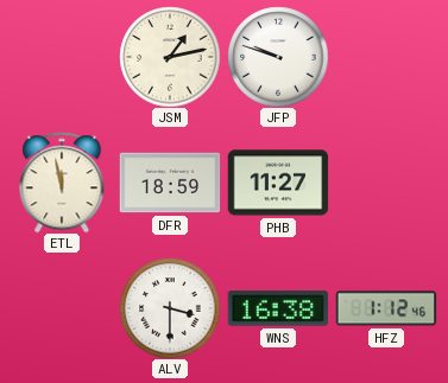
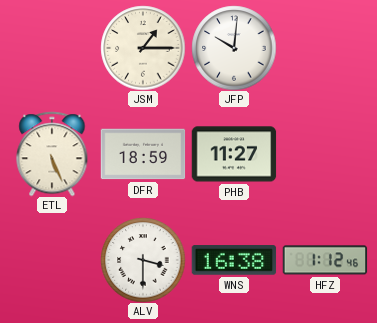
JSM: 1:13 -> 1:15 (143, 48)
JFP: 9:48 -> 10:01 (234, 48)
ETL: 11:58 -> 5:26 (52, 154)
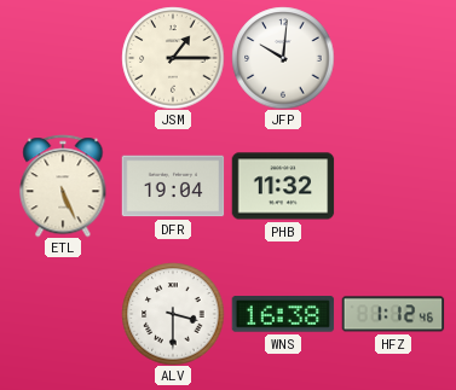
DFR: 18:59 -> 19:04 (173, 186)
PHB: 11:27 -> 11:32 (283, 186)
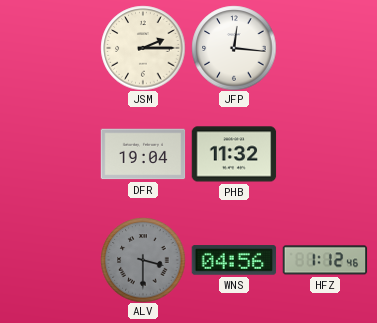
JSM: 1:15 -> 2:15 (143, 48)
JFP: 10:01 -> 12:16 (234, 48)
ETL: 5:26 -> none (63, 186)
ALV dial: white -> grey (143, 260)
WNS: 16:38 -> 04:56 (234, 260)
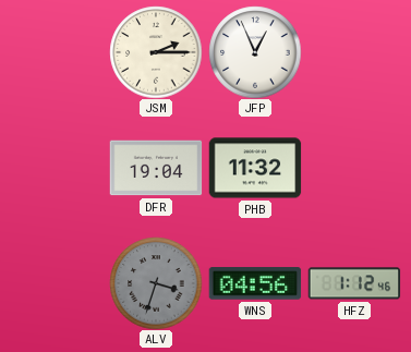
JFP: 12:16 -> 12:56 (255, 52)
ALV: 3:30 -> 3:33 (156, 283)
